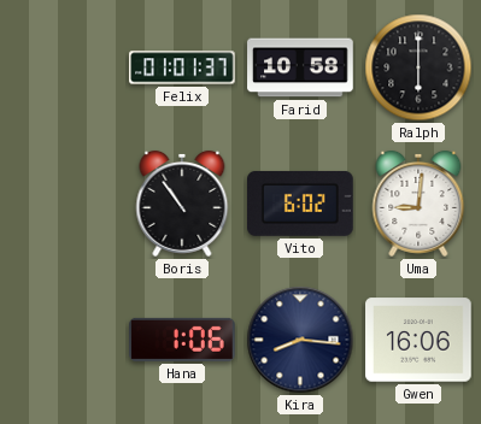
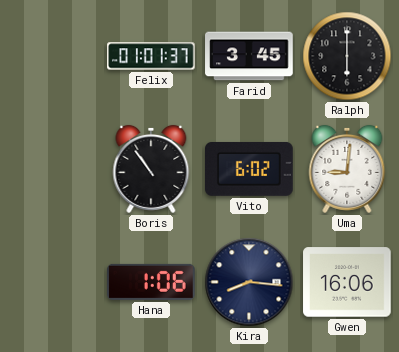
Farid: 10:58 -> 3:45 (249, 56)
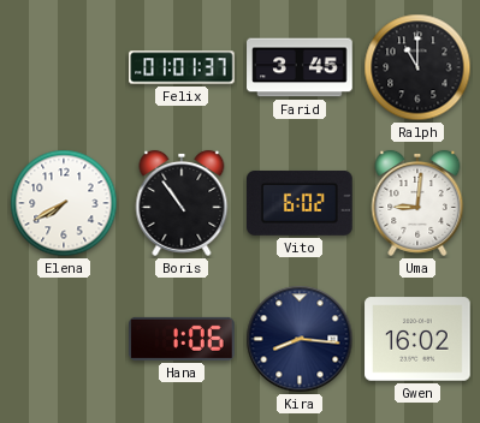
Ralph: 6:00 -> 11:00 (417, 67)
Elena: none -> 7:40 (64, 203)
Gwen: 16:06 -> 16:02 (417, 339)
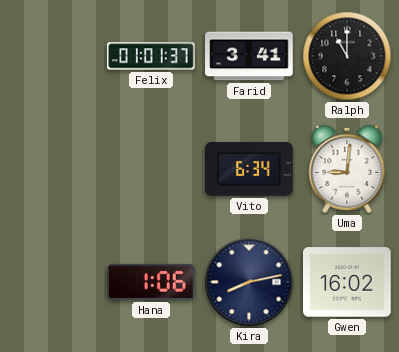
Farid: 3:45 -> 3:41 (249, 56)
Elena: 7:40 -> none (64, 203)
Boris: 10:54 -> none (182, 203)
Vito: 6:02 -> 6:34 (250, 169)
Kira: 8:16 -> 8:13 (249, 282)
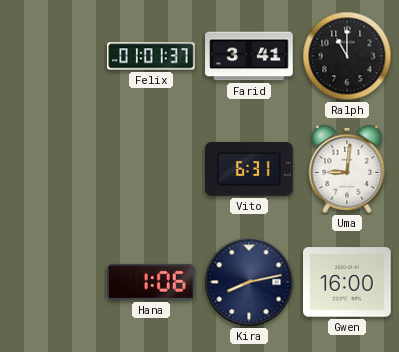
Vito: 6:34 -> 6:31 (250, 169)
Gwen: 16:02 -> 16:00 (347, 282)
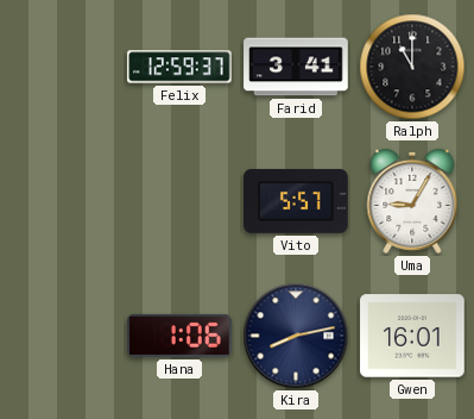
Felix: 01:01 -> 12:59 (179, 67)
Vito: 6:31 -> 5:57 (297, 201)
Uma: 9:01 -> 9:05 (412, 201)
Gwen: 16:00 -> 16:01 (412, 336)
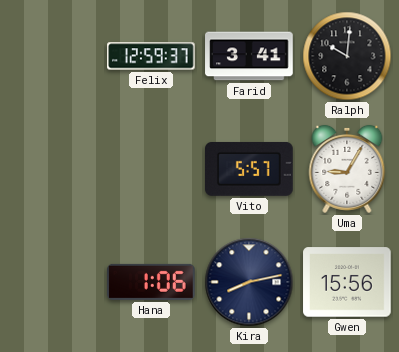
Ralph: 11:00 -> 10:01 (347, 56)
Gwen: 16:01 -> 15:56 (347, 282)
